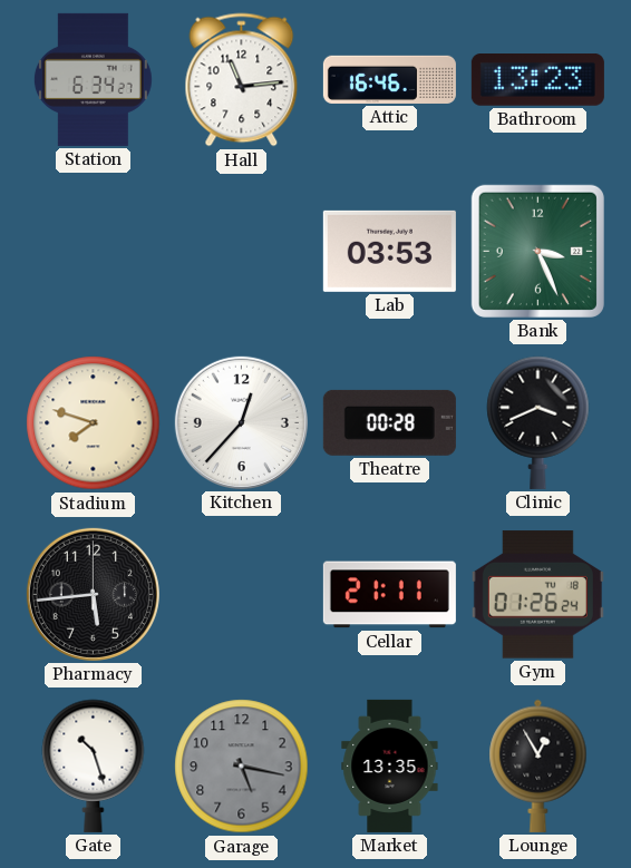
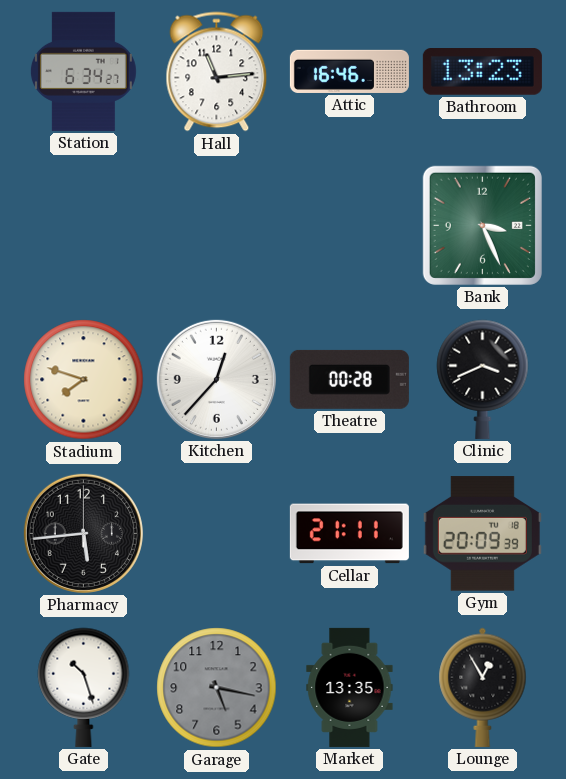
Lab: 03:53 -> none (389, 251)
Gym: 01:26 -> 20:09 (482, 534)
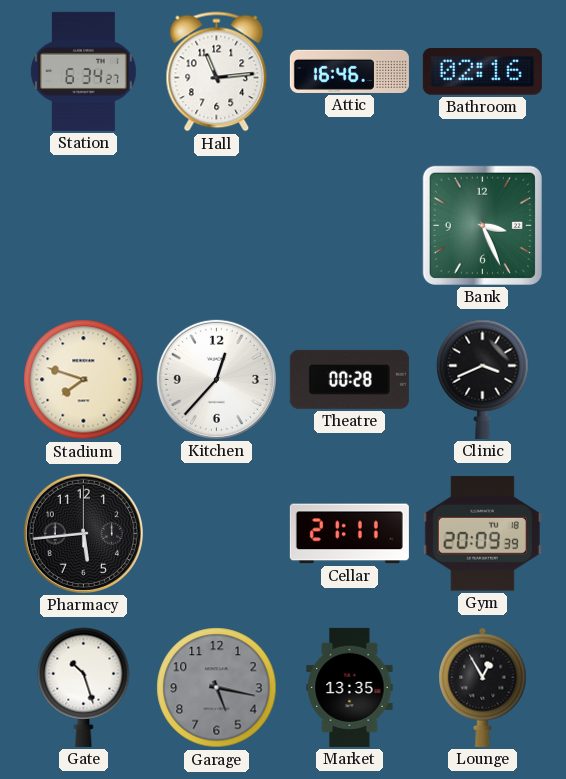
Bathroom: 13:23 -> 02:16 (482, 72)
